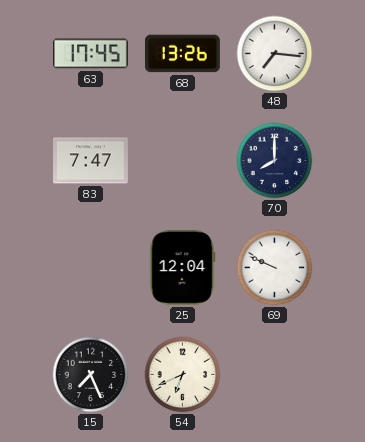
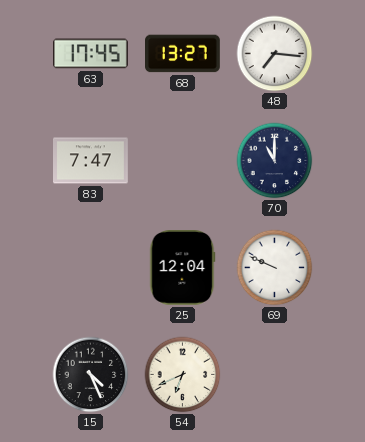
68: 13:26 -> 13:27 (183, 54)
70: 8:00 -> 11:00 (275, 161)
15: 7:26 -> 4:26 (91, 375)
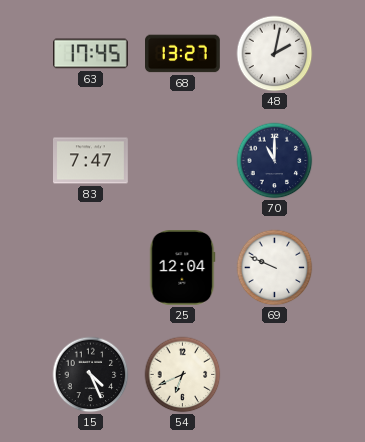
48: 7:16 -> 2:02 (275, 54)
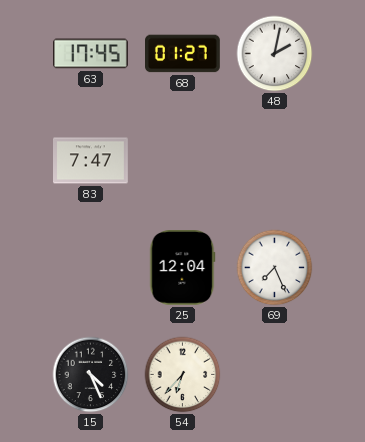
68: 13:27 -> 01:27 (183, 54)
70: 11:00 -> none (275, 161)
69: 9:49 -> 7:26 (275, 268)
54: 6:41 -> 6:37 (183, 375)
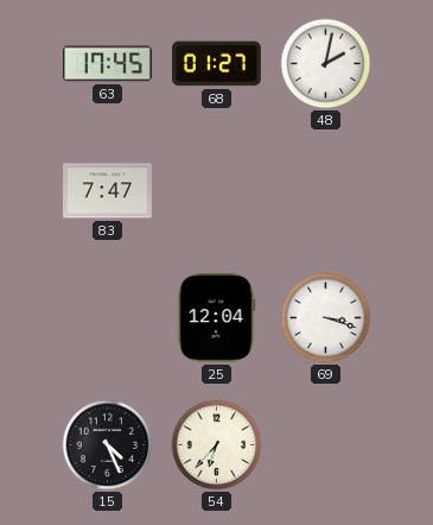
69: 7:26 -> 3:18 (326, 318)
